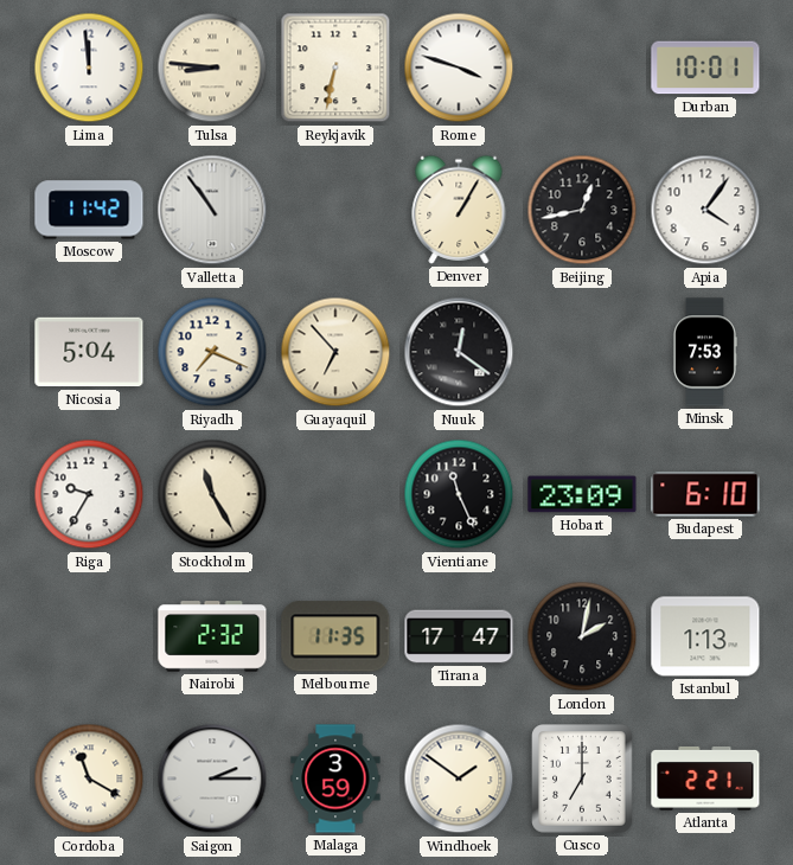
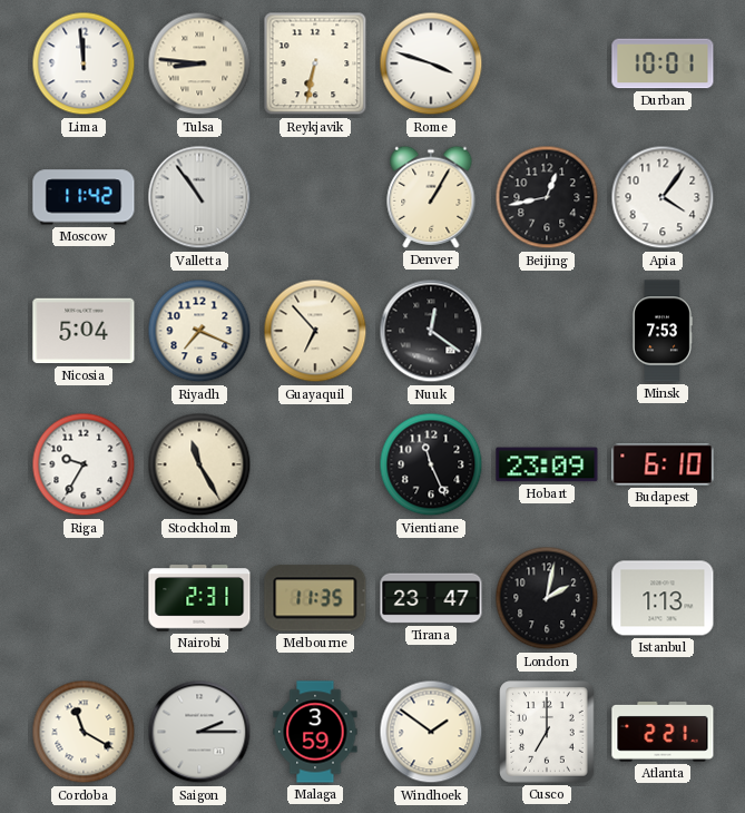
Nairobi: 2:32 -> 2:31 (199, 598)
Tirana: 17:47 -> 23:47 (431, 598)
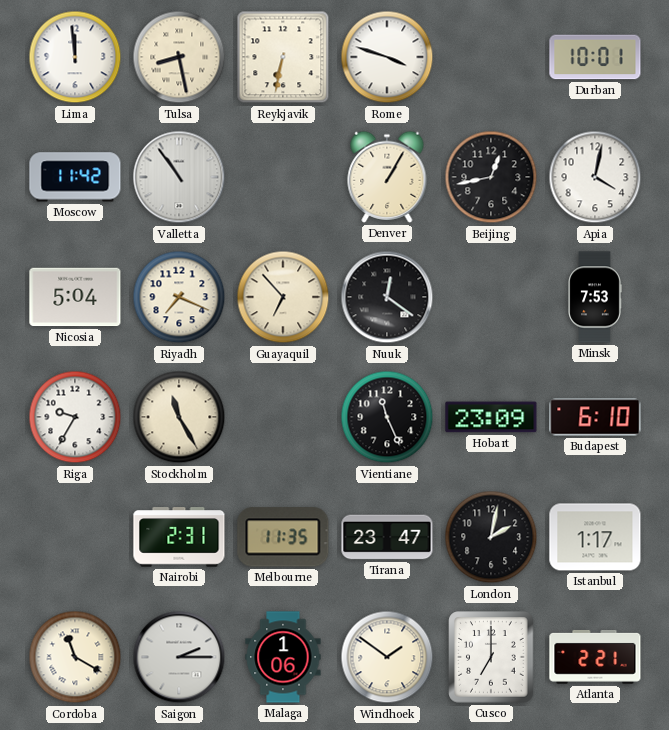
Tulsa: 8:46 -> 8:28 (179, 57)
Apia: 4:06 -> 4:02 (595, 177)
Istanbul: 1:13 -> 1:17 (595, 537)
Malaga: 3:59 -> 1:06 (283, 657)
